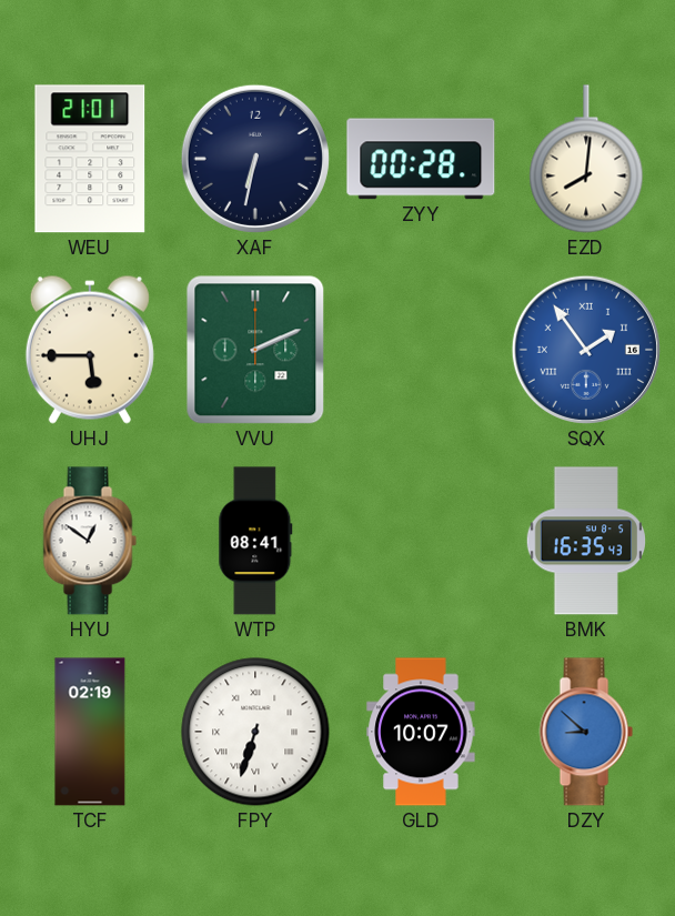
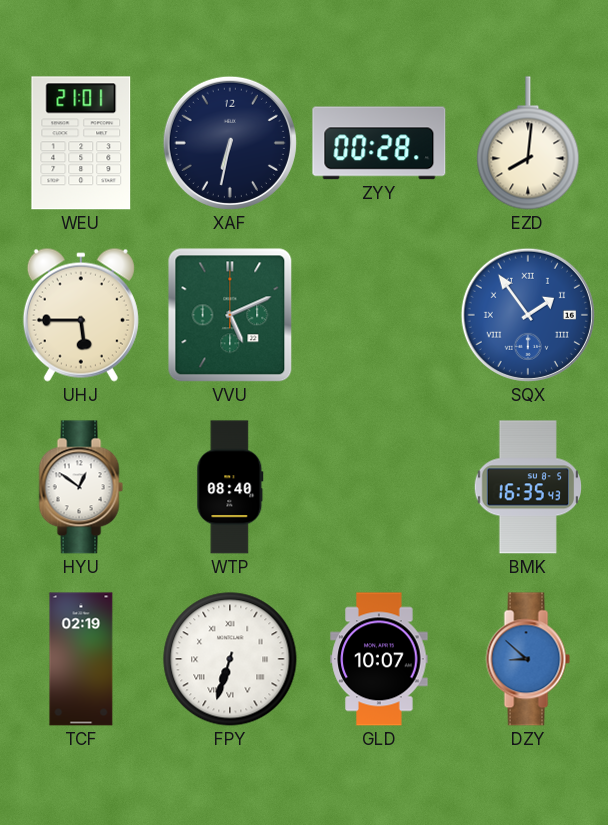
VVU: 2:11 -> 5:11 (230, 315)
WTP: 08:41 -> 08:40 (230, 487)
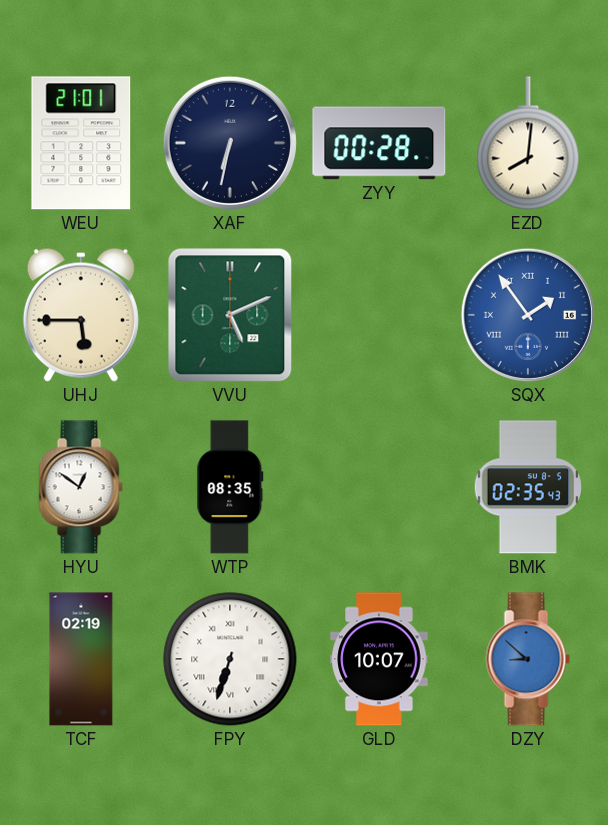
WTP: 08:40 -> 08:35 (230, 487)
BMK: 16:35 -> 02:35 (527, 487)
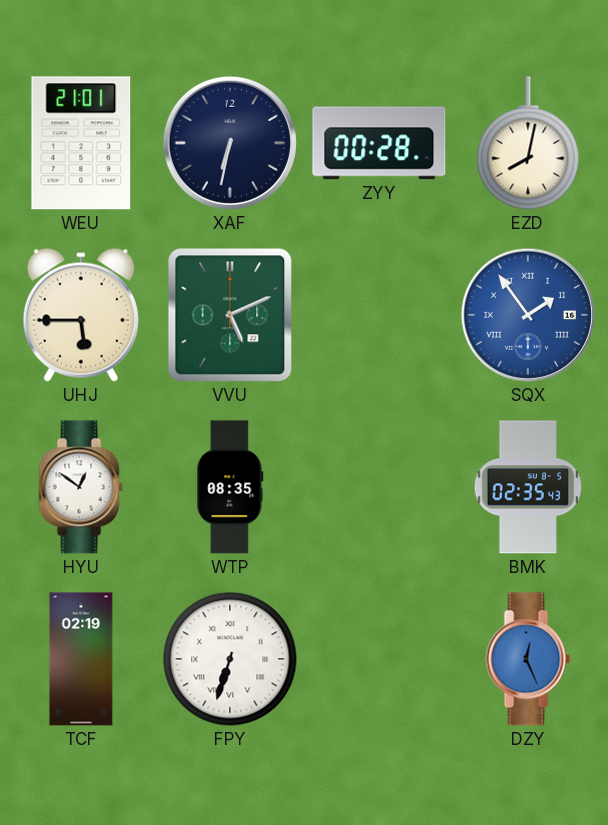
EZD: 8:01 -> 8:02 (528, 143)
GLD: 10:07 -> none (379, 659)
DZY: 8:52 -> 12:26 (528, 659)
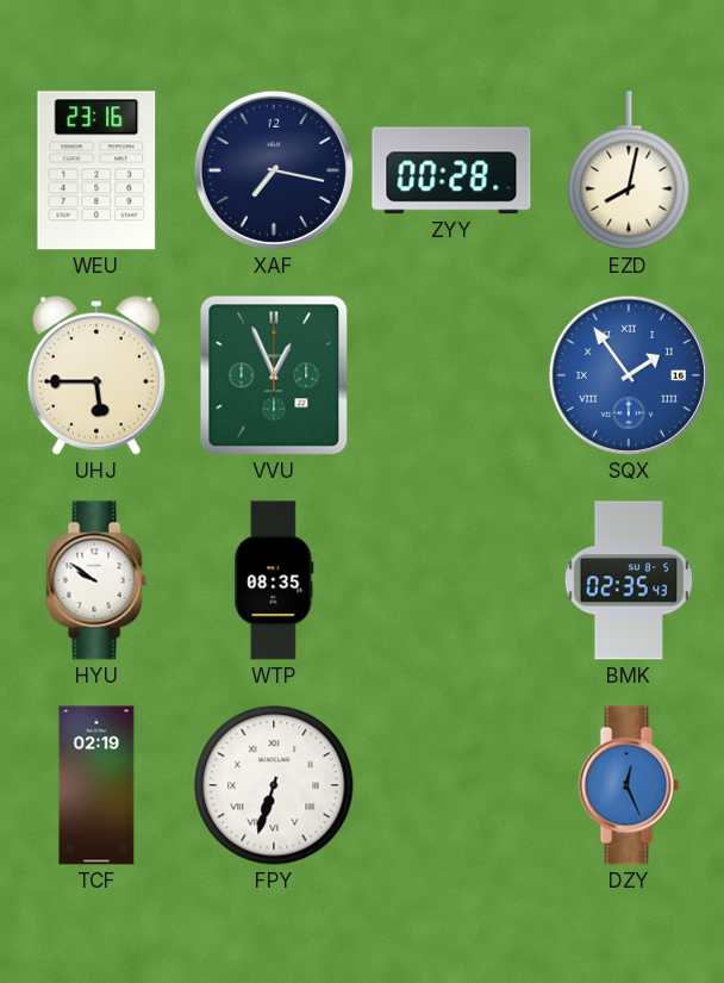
WEU: 21:01 -> 23:16 (96, 170)
XAF: 6:32 -> 7:17 (274, 170)
VVU: 5:11 -> 12:56 (274, 375)
HYU: 12:51 -> 9:51 (96, 580)
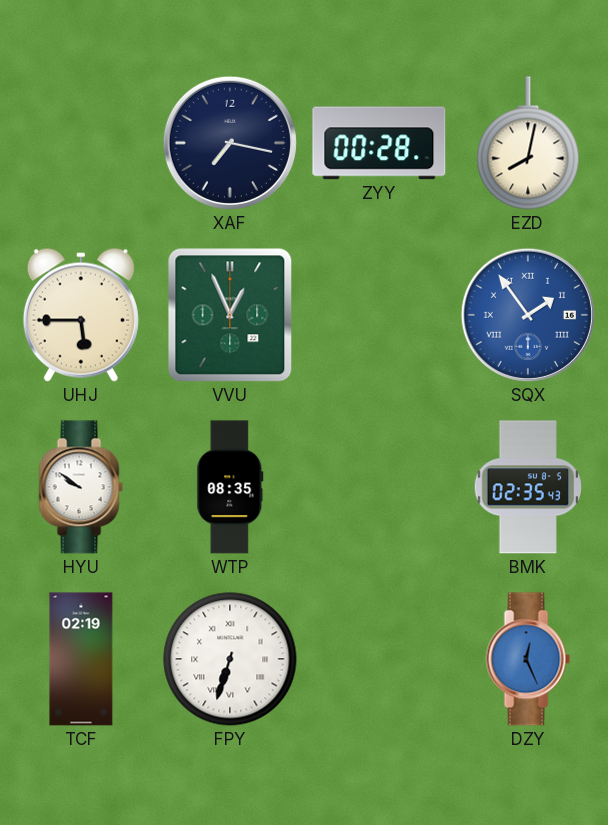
WEU: 23:16 -> none (96, 170)
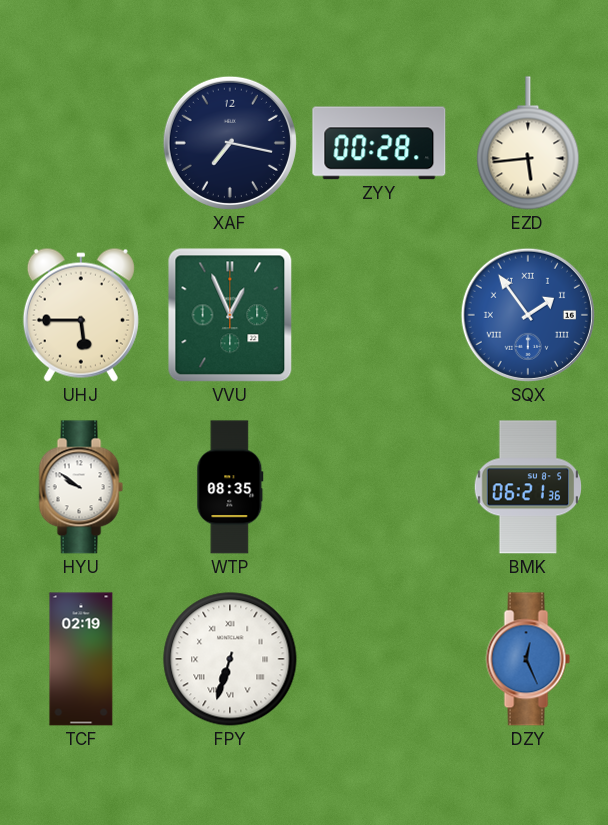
EZD: 8:02 -> 5:44 (528, 143)
BMK: 02:35 -> 06:21 (527, 487)
